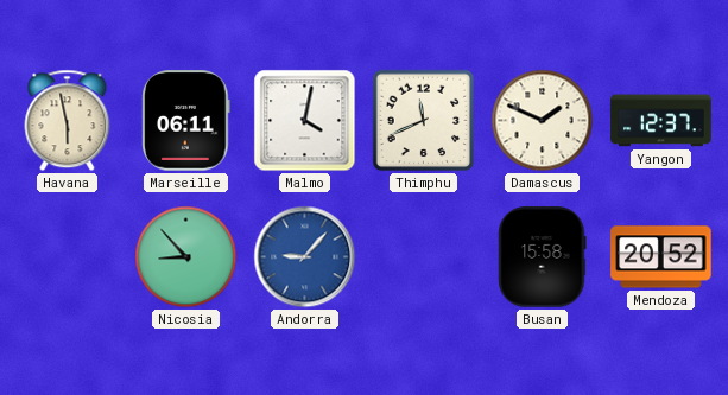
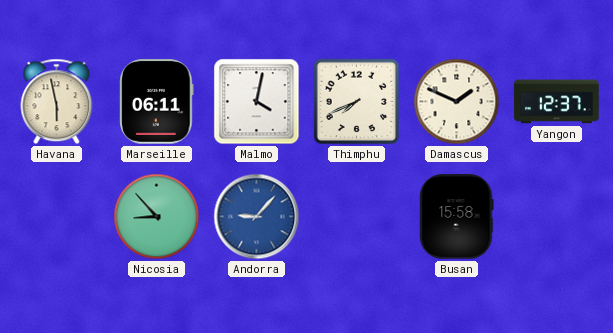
Thimphu: 11:41 -> 7:41 (357, 102)
Mendoza: 20:52 -> none (661, 257)
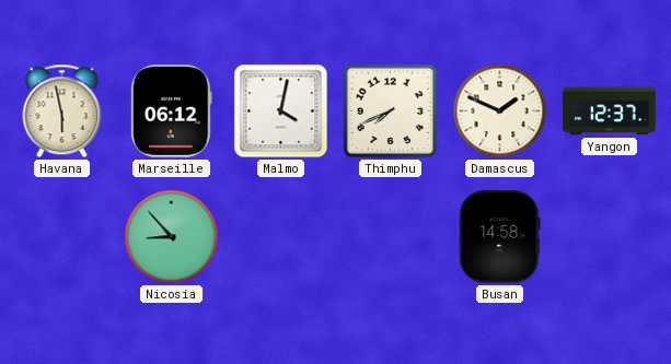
Marseille: 06:11 -> 06:12 (172, 111)
Andorra: 9:07 -> none (257, 217)
Busan: 15:58 -> 14:58 (500, 237)
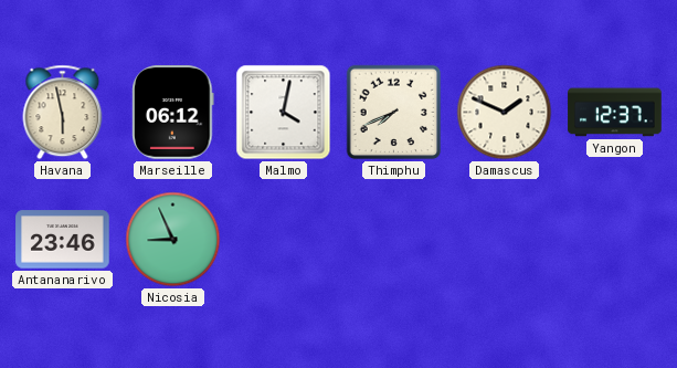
Antananarivo: none -> 23:46 (63, 240)
Nicosia: 8:53 -> 8:56 (173, 240)
Busan: 14:58 -> none (500, 237)
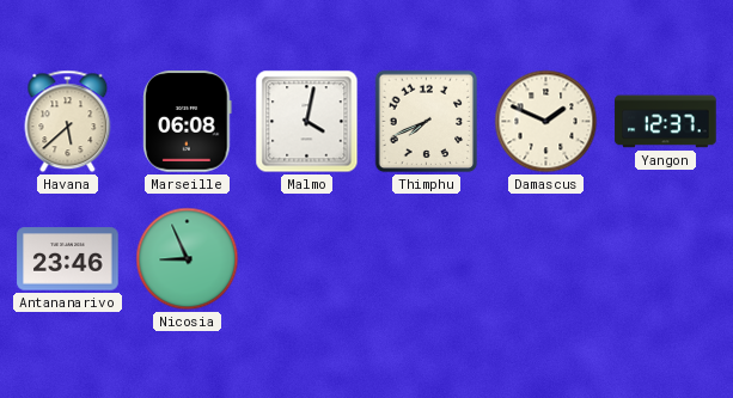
Havana: 5:58 -> 5:38 (68, 122)
Marseille: 06:12 -> 06:08 (188, 122)
